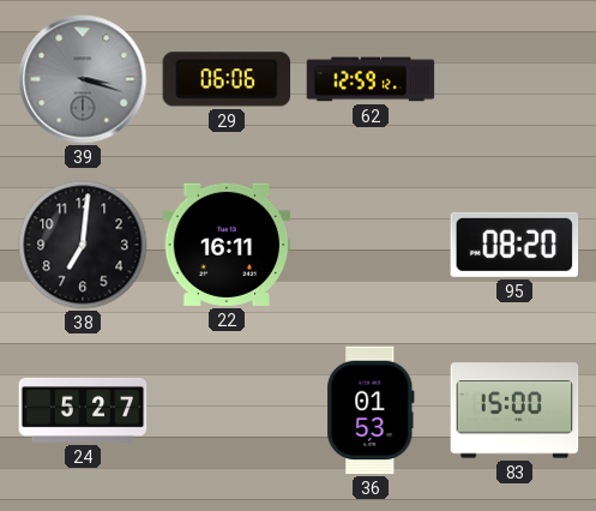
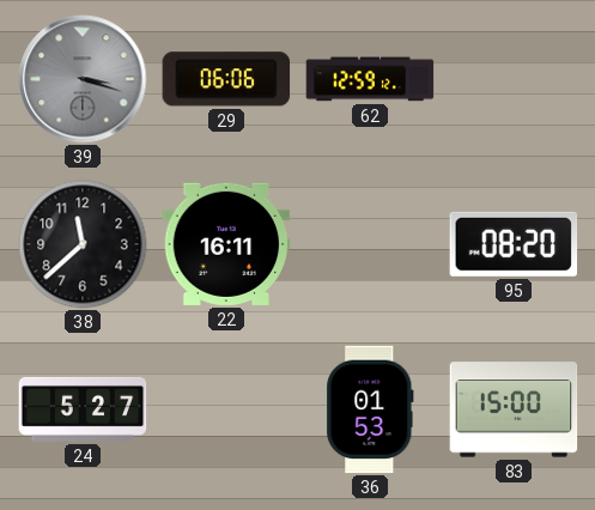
38: 7:01 -> 11:38 (83, 244)
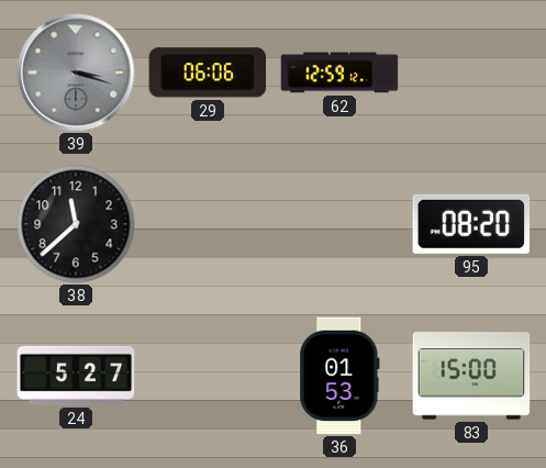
22: 16:11 -> none (226, 244)
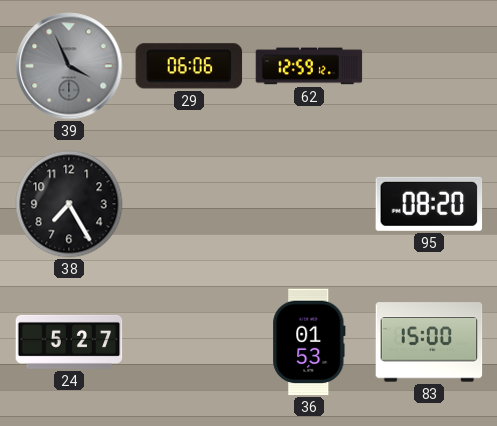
39: 3:18 -> 3:56 (69, 66)
38: 11:38 -> 7:25 (69, 204)
